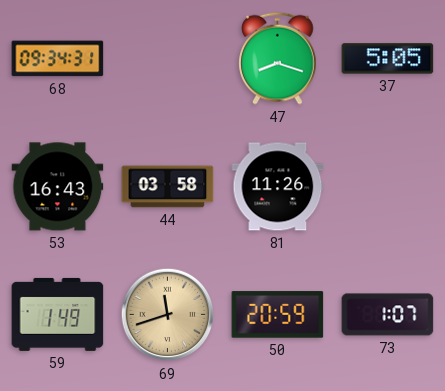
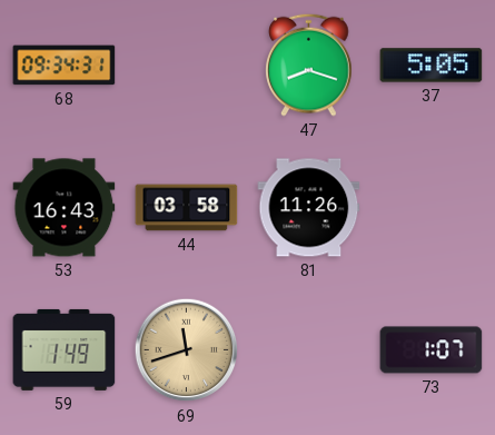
50: 20:59 -> none (278, 315)
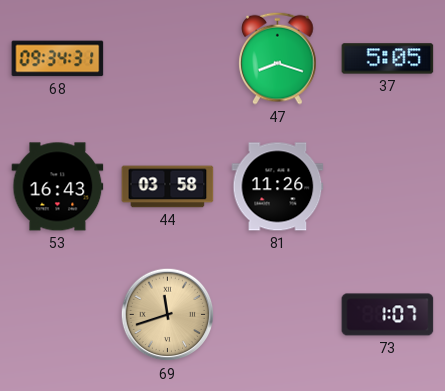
59: 1:49 -> none (65, 349)
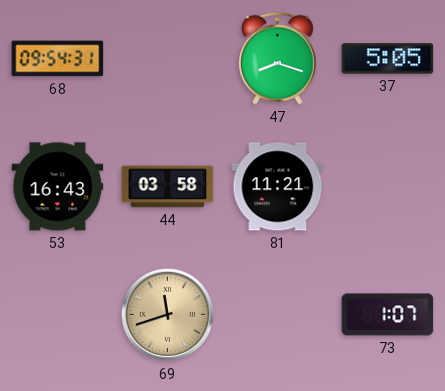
68: 09:34 -> 09:54 (58, 59)
81: 11:26 -> 11:21 (278, 187)
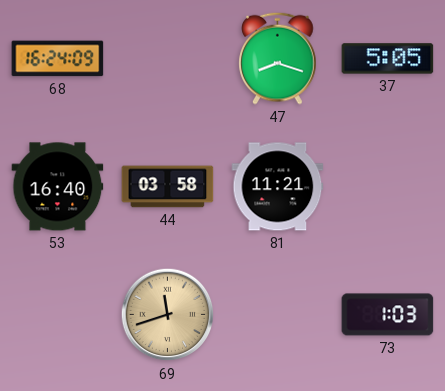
68: 09:54 -> 16:24 (58, 59)
53: 16:43 -> 16:40 (58, 187)
73: 1:07 -> 1:03 (388, 315)
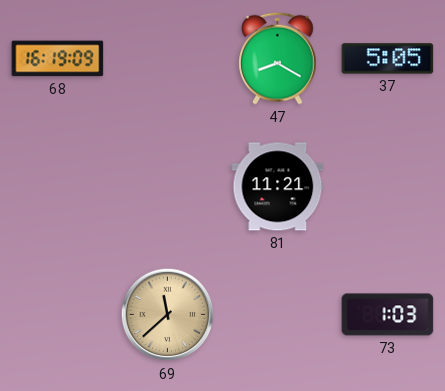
68: 16:24 -> 16:19 (58, 59)
47: 8:18 -> 8:20 (278, 58)
53: 16:40 -> none (58, 187)
44: 03:58 -> none (168, 187)
69: 11:42 -> 11:38 (168, 315)
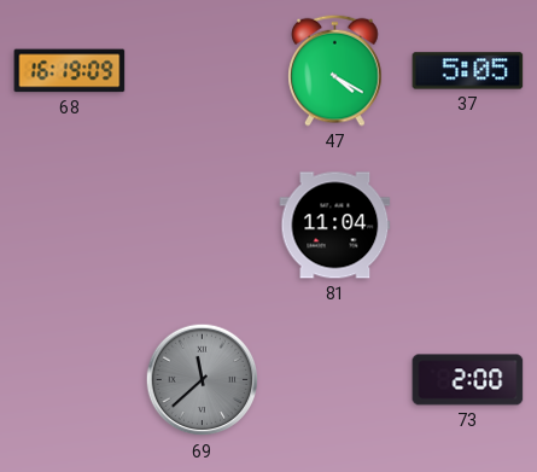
47: 8:20 -> 4:20 (335, 70)
81: 11:21 -> 11:04 (335, 226)
69 dial: champagne -> grey (203, 380)
73: 1:03 -> 2:00 (468, 380)
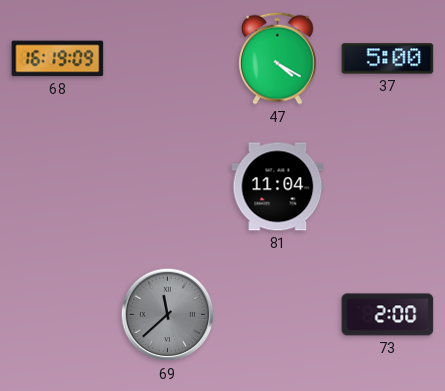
37: 5:05 -> 5:00 (388, 59)
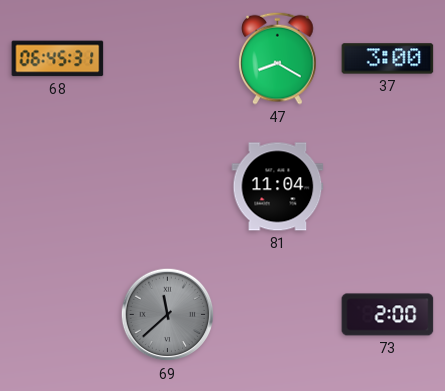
68: 16:19 -> 06:45 (58, 59)
47: 4:20 -> 8:20 (278, 58)
37: 5:00 -> 3:00 (388, 59)
